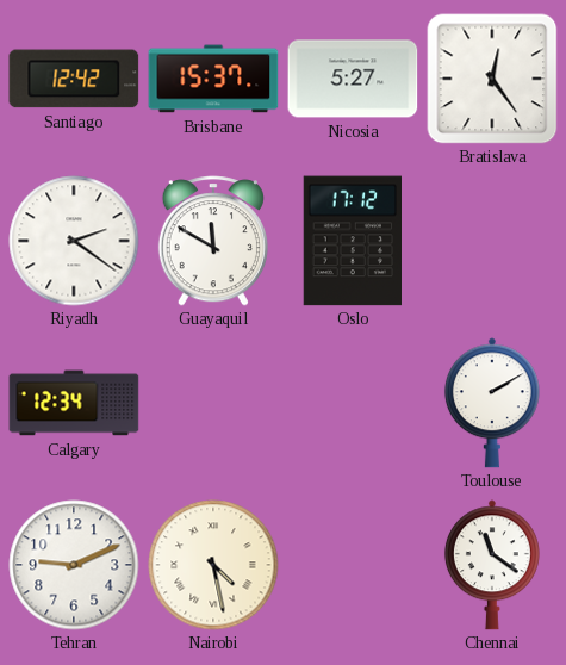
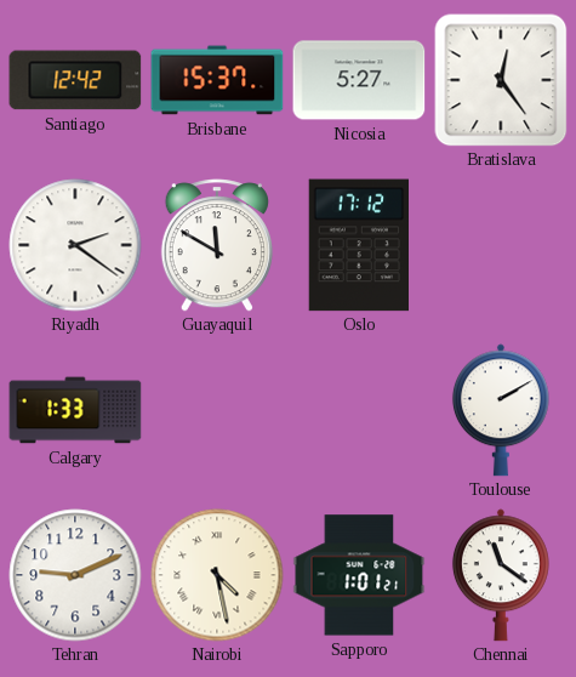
Calgary: 12:34 -> 1:33 (75, 410)
Sapporo: none -> 1:01 (359, 575)
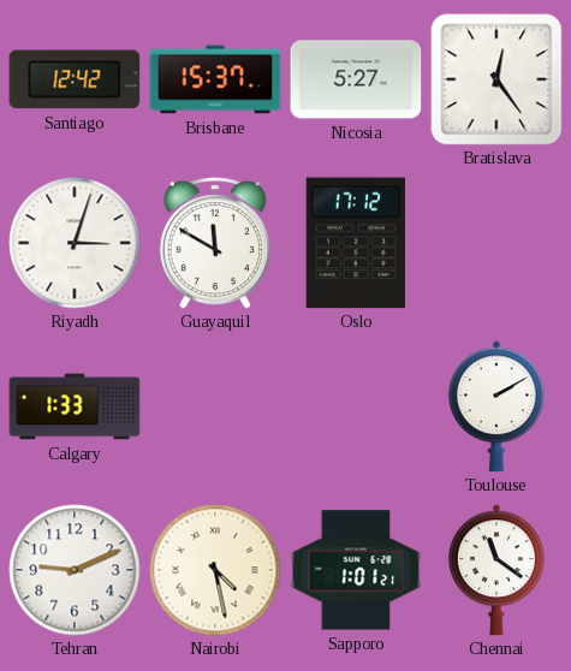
Riyadh: 2:21 -> 3:03 (75, 243)
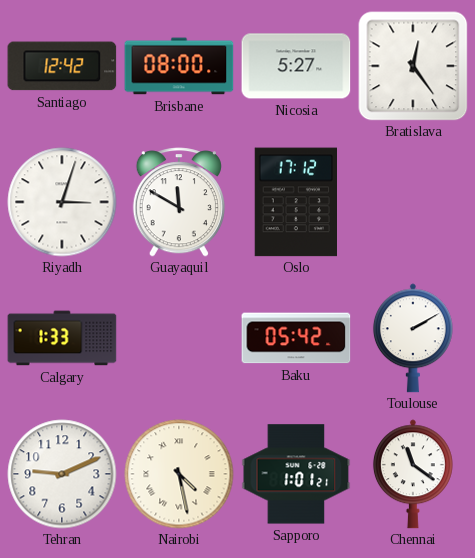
Brisbane: 15:37 -> 08:00 (179, 66)
Baku: none -> 05:42 (296, 338)
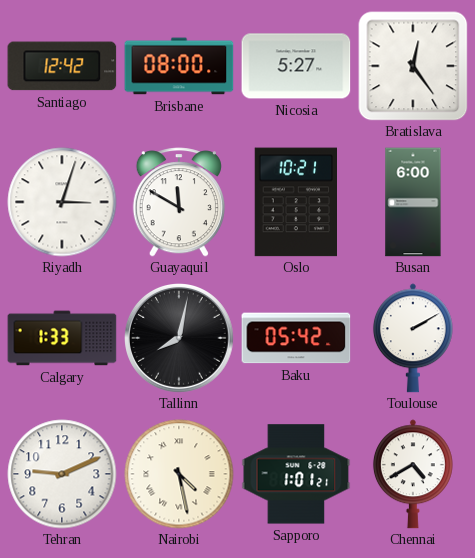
Oslo: 17:12 -> 10:21 (296, 202)
Busan: none -> 6:00 (413, 202)
Tallinn: none -> 8:02 (180, 339)
Chennai: 11:21 -> 4:40 (413, 474)
